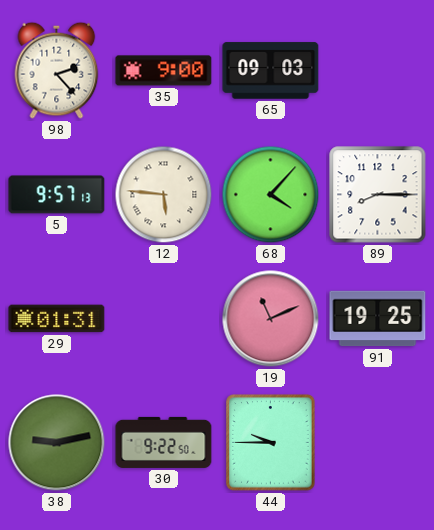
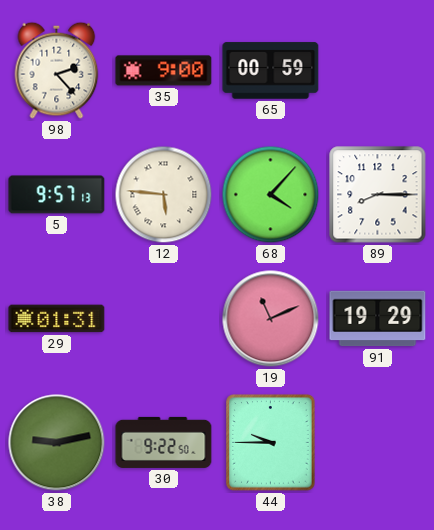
65: 09:03 -> 00:59 (271, 71)
91: 19:25 -> 19:29 (378, 319)
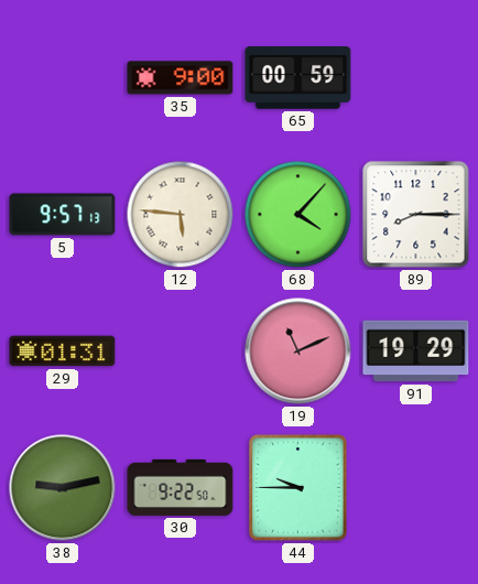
98: 2:23 -> none (57, 70)
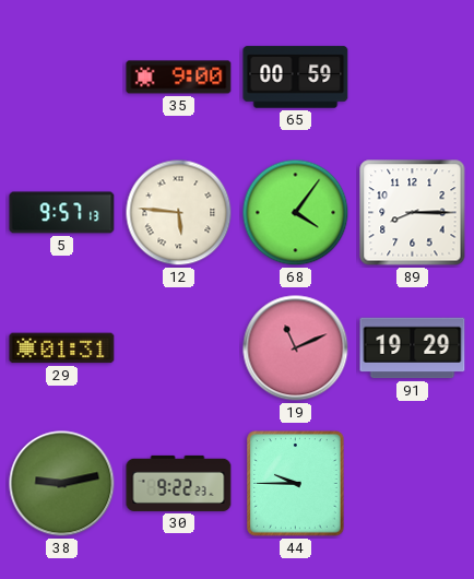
68: 4:07 -> 4:06 (296, 213)
30: 9:22:50 -> 9:22:23 (179, 483)
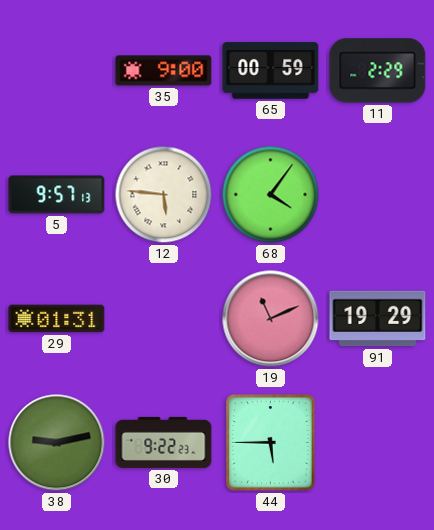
11: none -> 2:29 (378, 71)
89: 8:15 -> none (413, 213)
44: 9:45 -> 5:45 (271, 443)
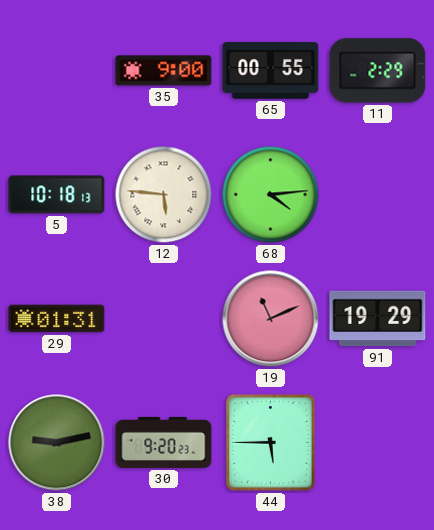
65: 00:59 -> 00:55 (271, 71)
5: 9:57 -> 10:18 (57, 195)
68: 4:06 -> 4:14 (271, 195)
30: 9:22 -> 9:20 (164, 442)
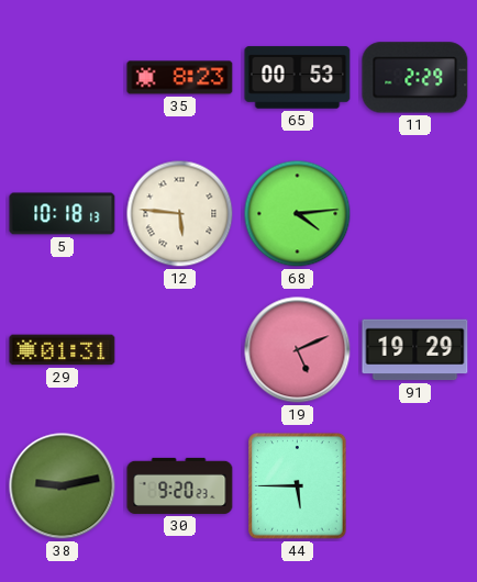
35: 9:00 -> 8:23 (180, 78)
65: 00:55 -> 00:53 (298, 78)
19: 11:11 -> 5:11 (298, 350)
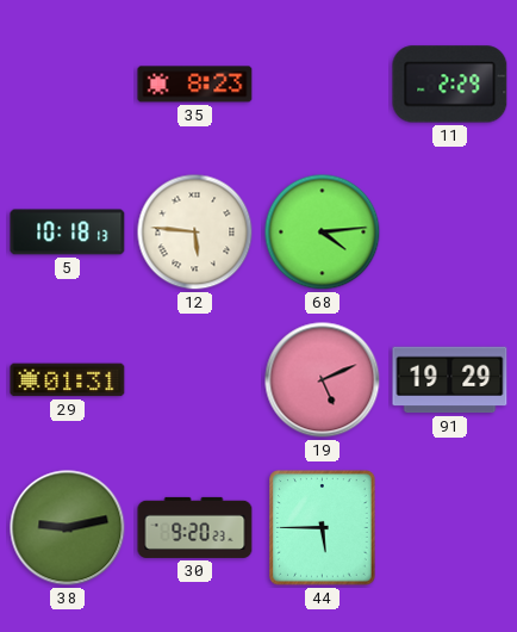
65: 00:53 -> none (298, 78)
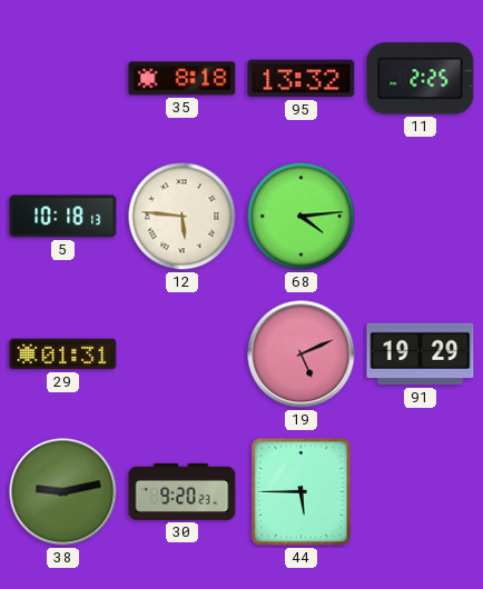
35: 8:23 -> 8:18 (183, 79)
95: none -> 13:32 (302, 79)
11: 2:29 -> 2:25 (421, 79)
